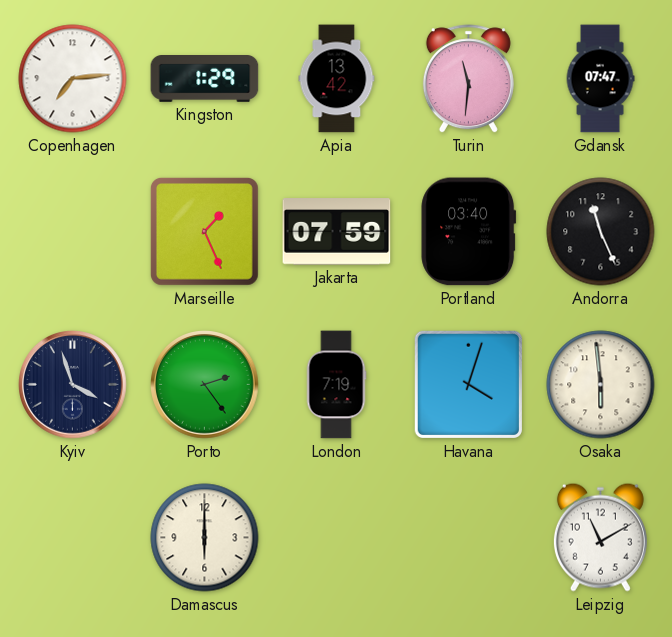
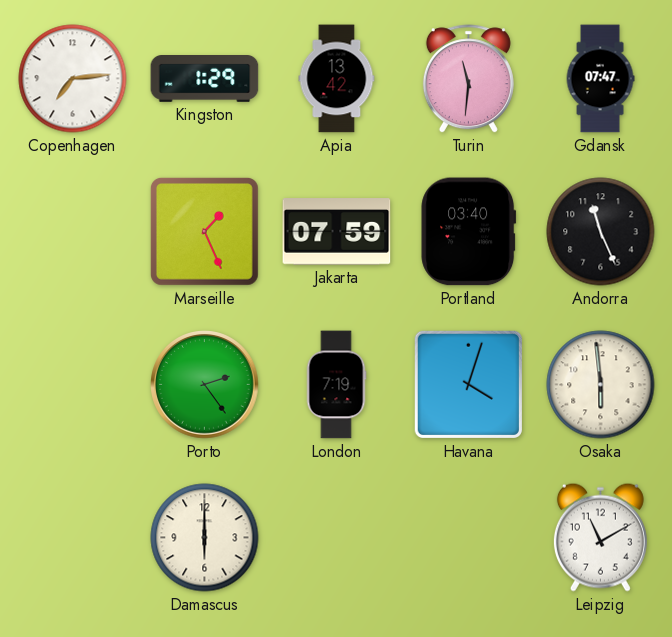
Kyiv: 3:57 -> none (73, 385)
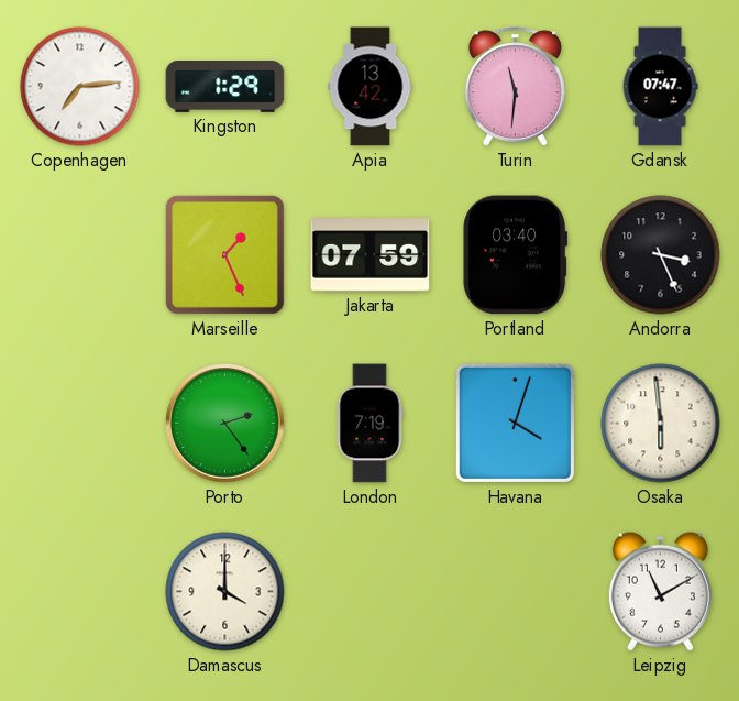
Andorra: 11:26 -> 3:26 (661, 255)
Damascus: 6:00 -> 4:00 (225, 592)
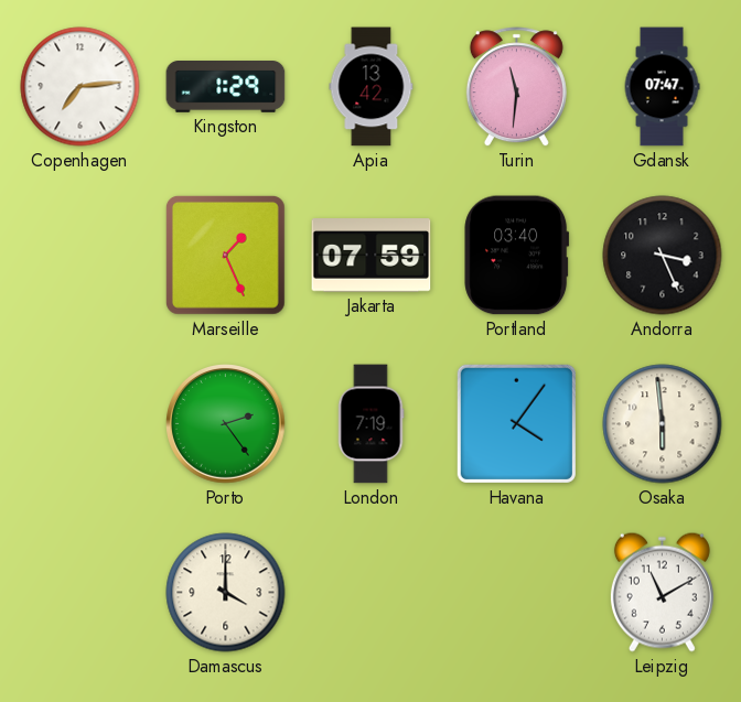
Havana: 4:03 -> 4:06 (516, 423)
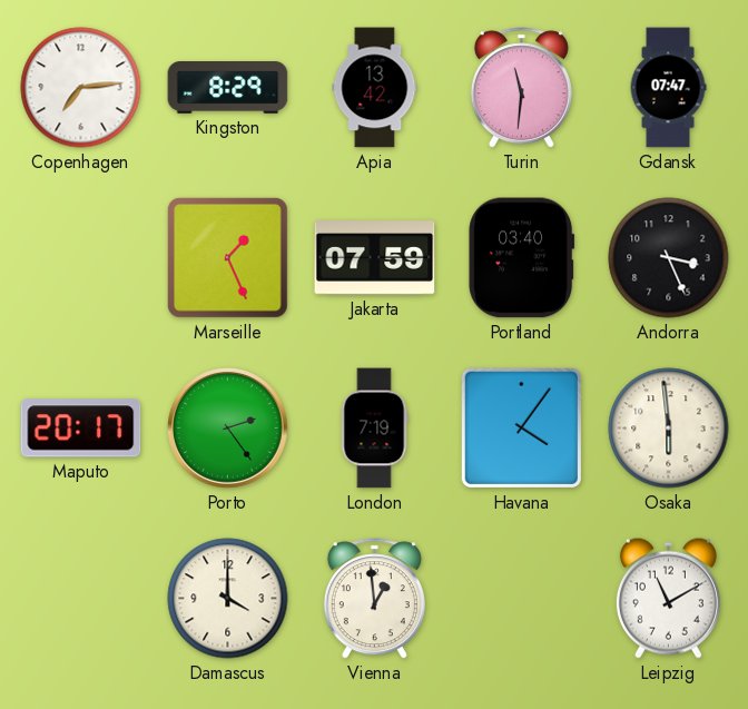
Kingston: 1:29 -> 8:29 (228, 88)
Maputo: none -> 20:17 (81, 429)
Vienna: none -> 12:59 (374, 599)
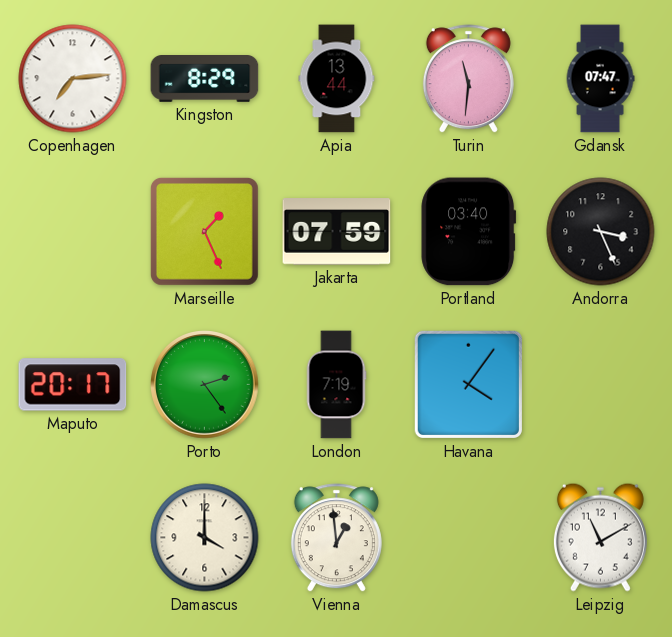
Apia: 13:42 -> 13:44 (337, 79)
Osaka: 5:59 -> none (669, 429)
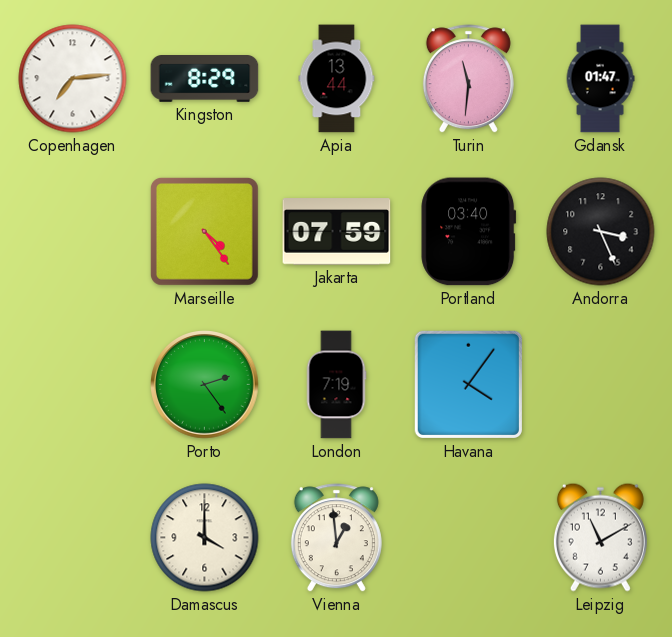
Gdansk: 07:47 -> 01:47 (600, 79)
Marseille: 1:26 -> 4:24 (204, 231)
Maputo: 20:17 -> none (73, 385)
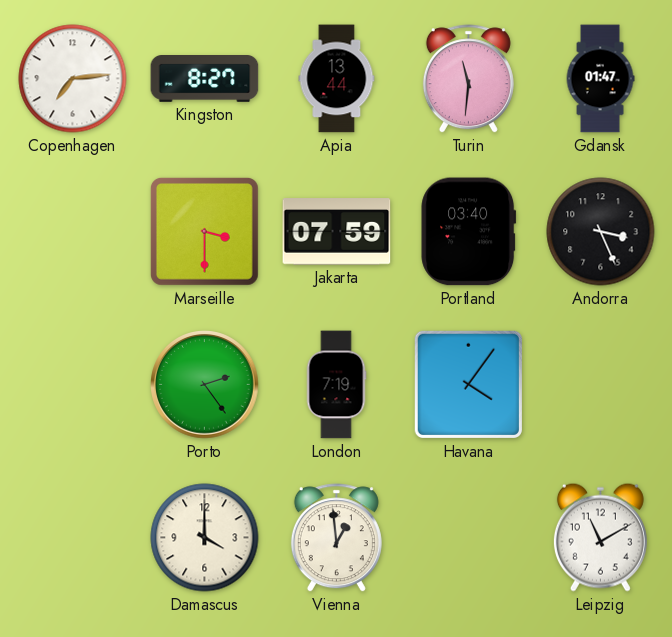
Kingston: 8:29 -> 8:27 (205, 79)
Marseille: 4:24 -> 3:30 (204, 231)
